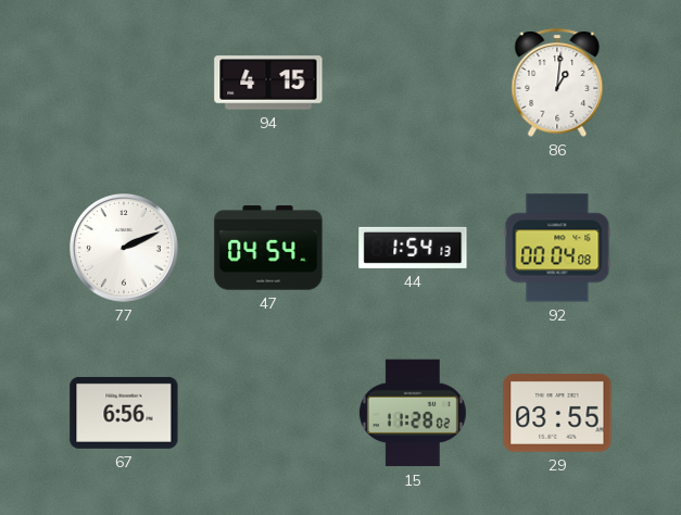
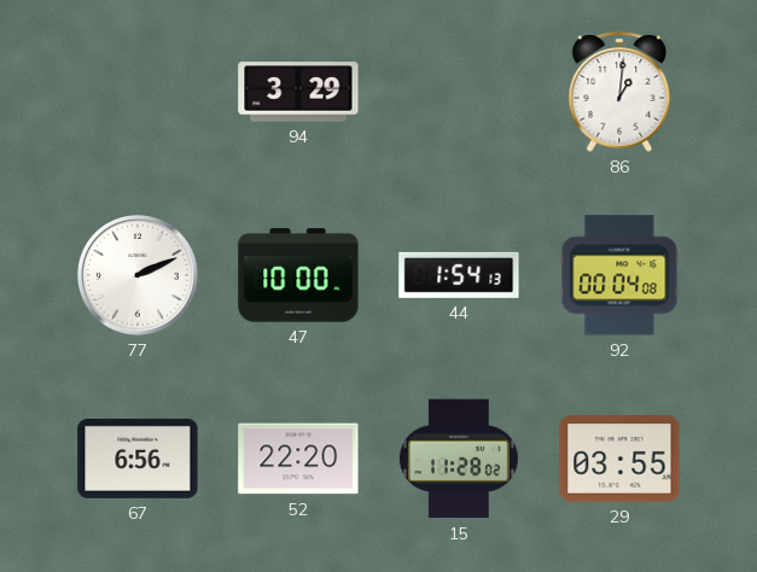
94: 4:15 -> 3:29 (298, 92)
47: 04:54 -> 10:00 (298, 275)
52: none -> 22:20 (298, 459)
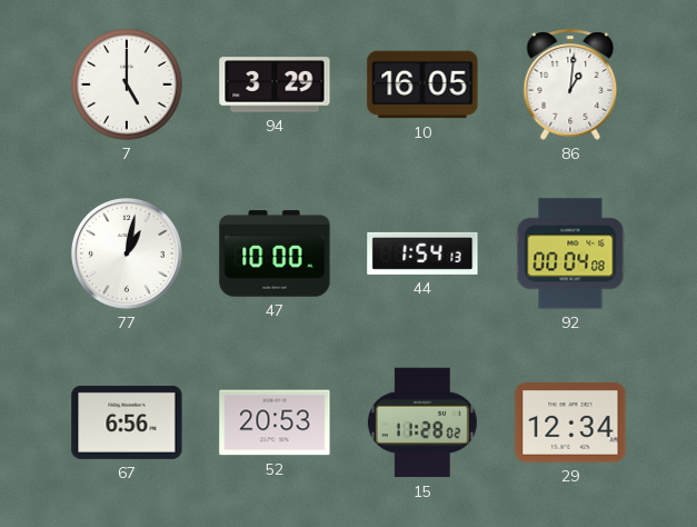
7: none -> 5:00 (127, 84)
10: none -> 16:05 (422, 84)
77: 2:11 -> 1:02 (128, 255)
52: 22:20 -> 20:53 (275, 422)
29: 03:55 -> 12:34 (570, 422)
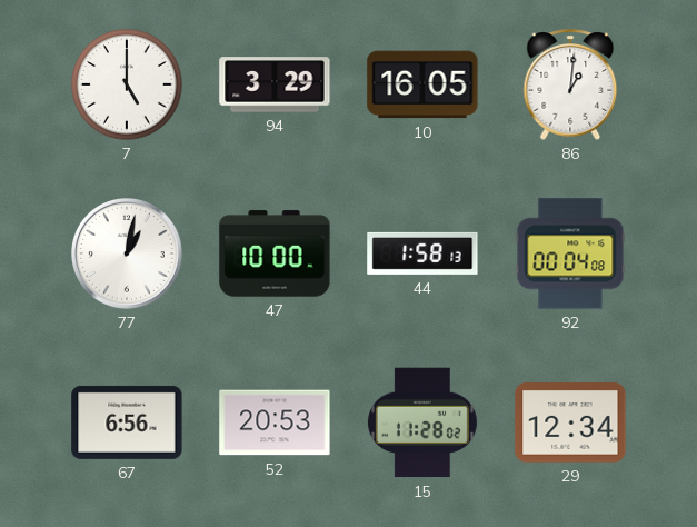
44: 1:54 -> 1:58 (422, 253)
